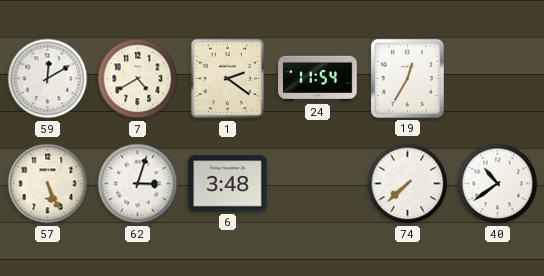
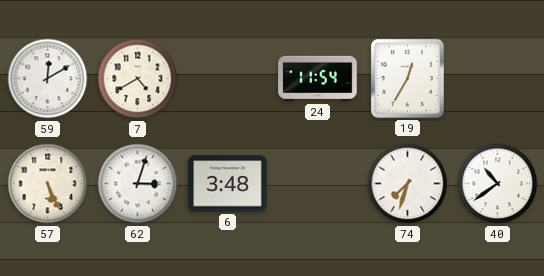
1: 2:21 -> none (228, 79)
74: 7:38 -> 7:33 (408, 184)
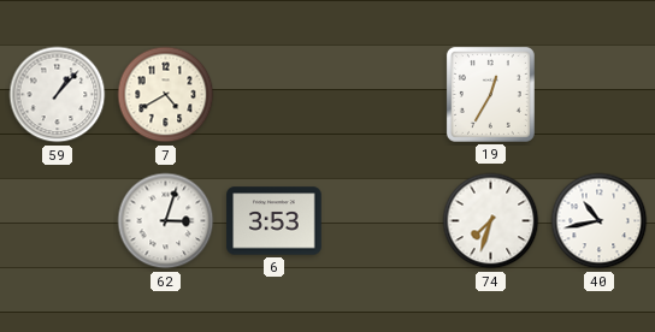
59: 12:10 -> 1:07 (58, 95)
24: 11:54 -> none (318, 79)
57: 5:26 -> none (48, 184)
6: 3:48 -> 3:53 (275, 221)
40: 10:39 -> 10:43 (600, 221)
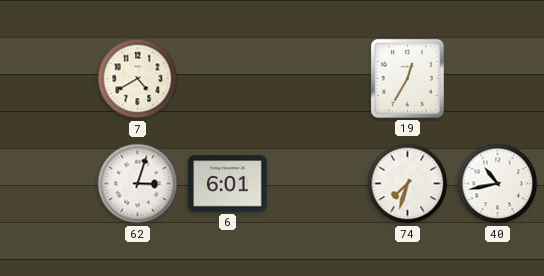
59: 1:07 -> none (58, 95)
6: 3:53 -> 6:01 (228, 184)
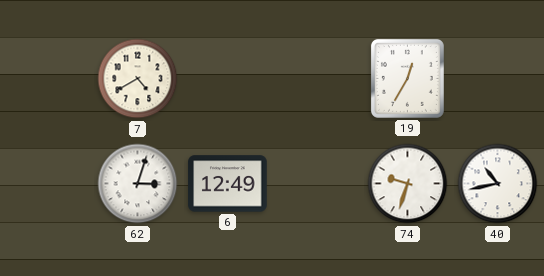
6: 6:01 -> 12:49 (228, 184)
74: 7:33 -> 9:33 (408, 184)
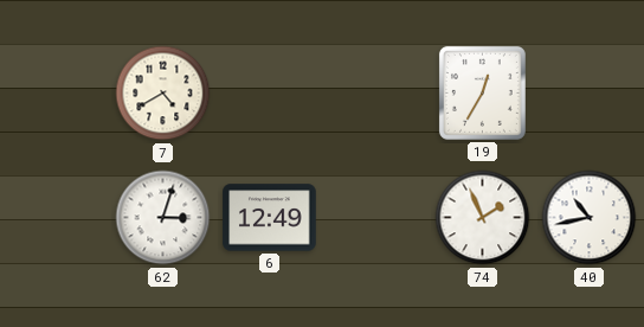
74: 9:33 -> 1:56 (483, 218)
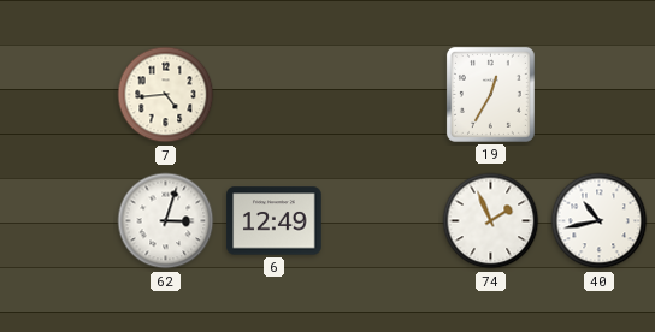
7: 4:40 -> 4:44 (166, 95)
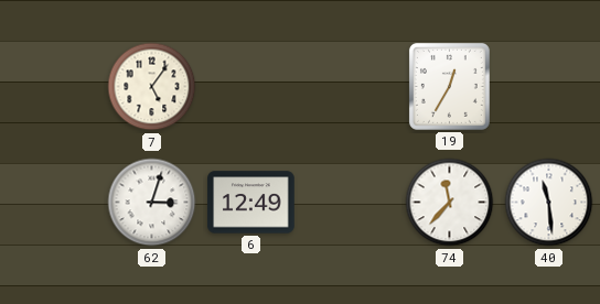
7: 4:44 -> 5:06 (152, 87)
74: 1:56 -> 11:37 (450, 203)
40: 10:43 -> 11:29 (549, 203)
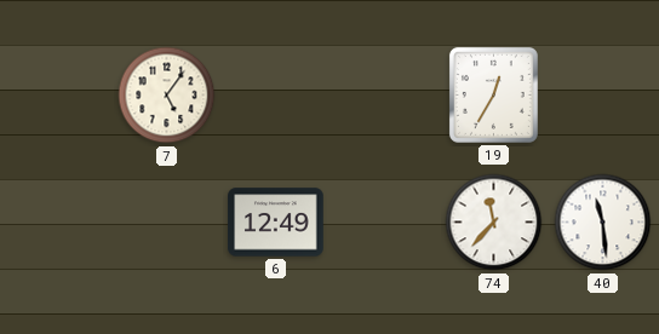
62: 3:03 -> none (152, 203)
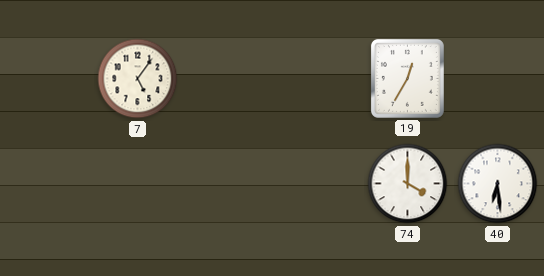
6: 12:49 -> none (276, 223)
74: 11:37 -> 4:00 (408, 184)
40: 11:29 -> 6:29 (498, 184)
